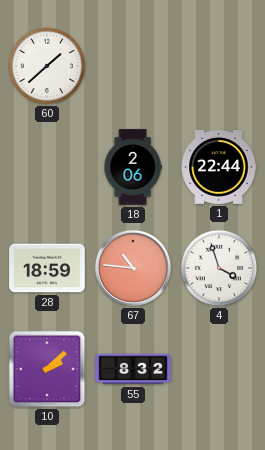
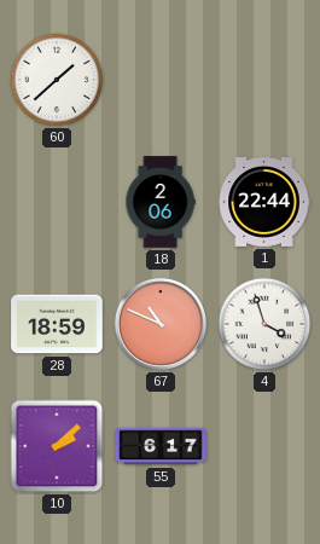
67: 10:46 -> 10:49 (161, 324)
55: 8:32 -> 6:17 (161, 446)
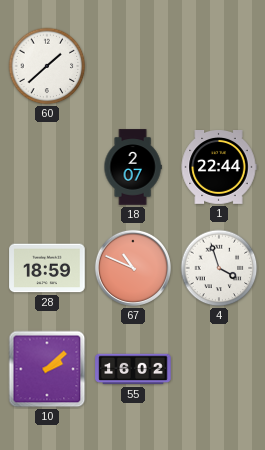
18: 2:06 -> 2:07 (133, 167)
55: 6:17 -> 16:02 (133, 369)
